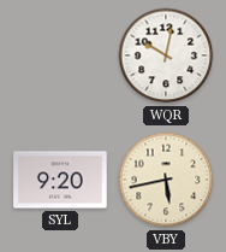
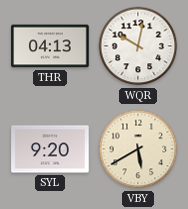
THR: none -> 04:13 (50, 46)
VBY: 5:43 -> 5:40 (138, 149)
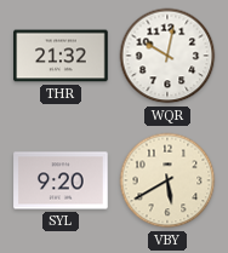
THR: 04:13 -> 21:32 (61, 56)
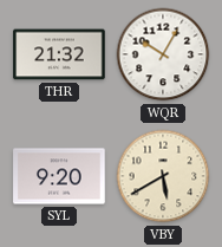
WQR: 10:02 -> 10:05 (163, 54)
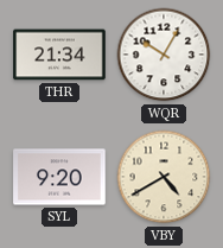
THR: 21:32 -> 21:34 (59, 55)
VBY: 5:40 -> 4:40 (164, 177)
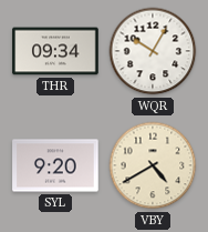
THR: 21:34 -> 09:34 (55, 51)
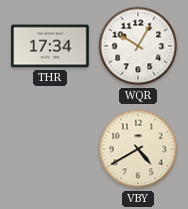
THR: 09:34 -> 17:34 (50, 46)
SYL: 9:20 -> none (55, 165)
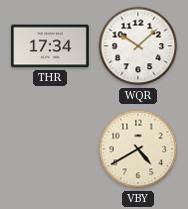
WQR: 10:05 -> 10:08 (138, 46)
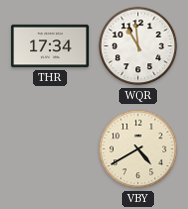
WQR: 10:08 -> 10:59 (138, 46)
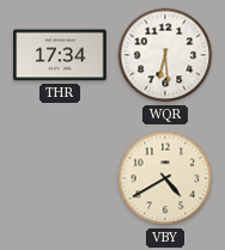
WQR: 10:59 -> 6:29 (165, 55)
